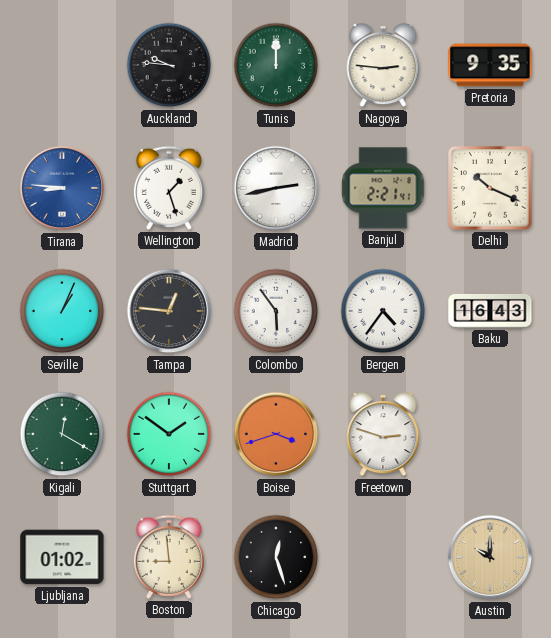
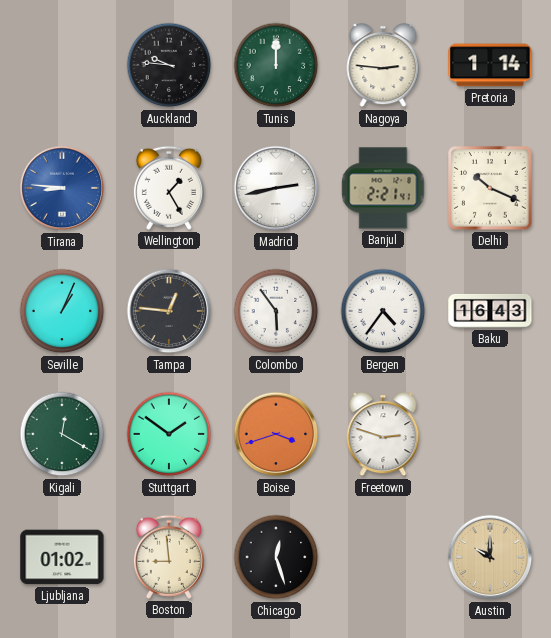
Pretoria: 9:35 -> 1:14 (490, 65)
Wellington: 1:27 -> 1:25 (169, 188)
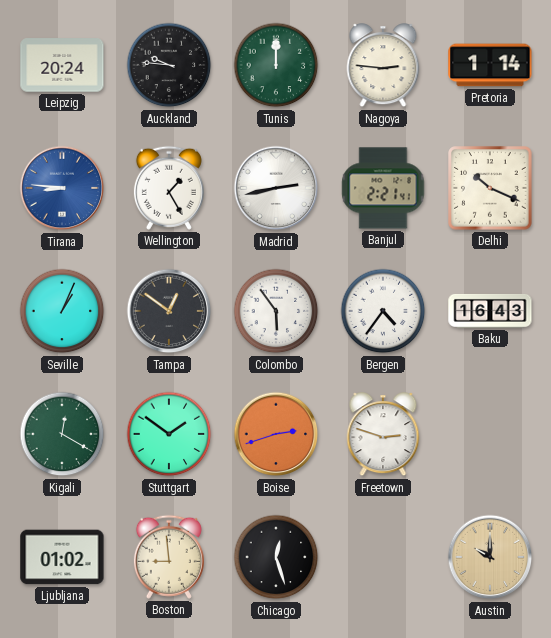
Leipzig: none -> 20:24 (62, 65)
Tampa: 12:46 -> 12:51 (169, 311)
Boise: 3:42 -> 2:42 (276, 434)
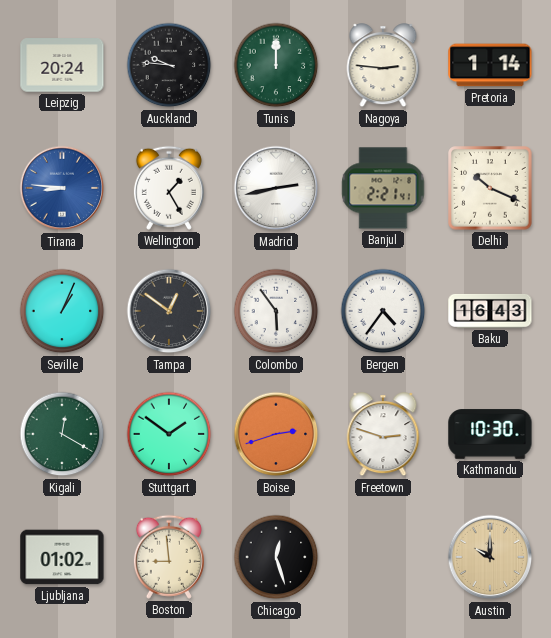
Kathmandu: none -> 10:30 (490, 434)
